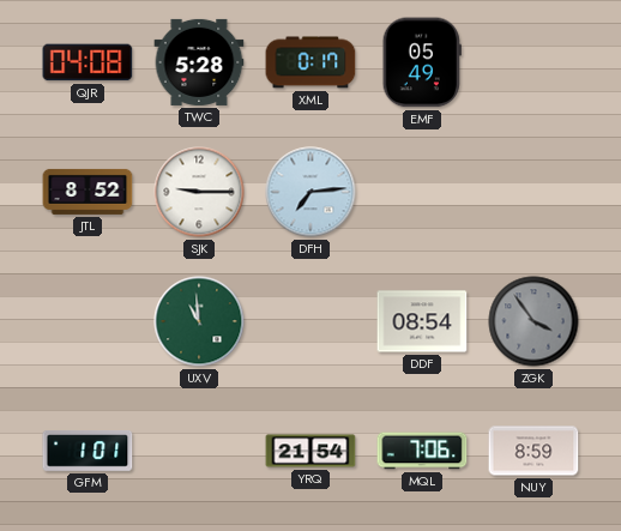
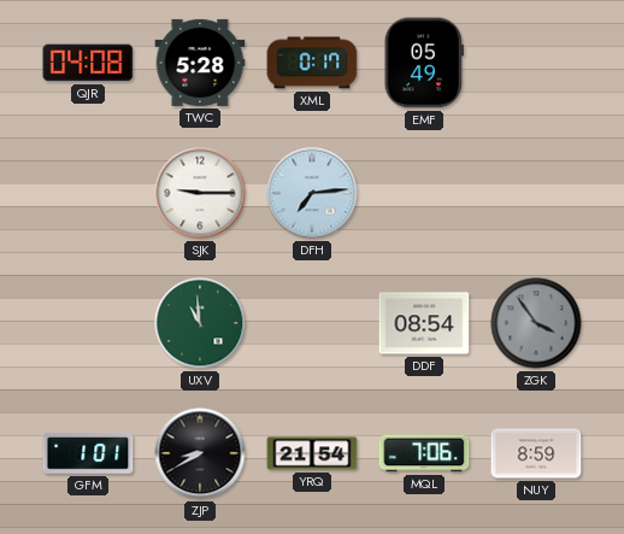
JTL: 8:52 -> none (88, 192)
ZJP: none -> 8:40 (200, 453)
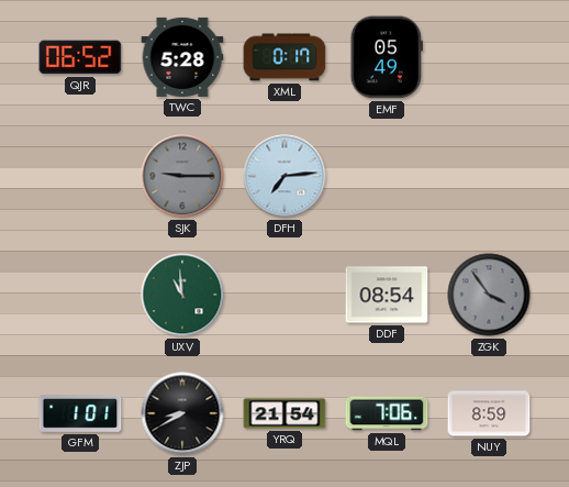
QJR: 04:08 -> 06:52 (80, 57)
SJK dial: white -> grey (182, 176)
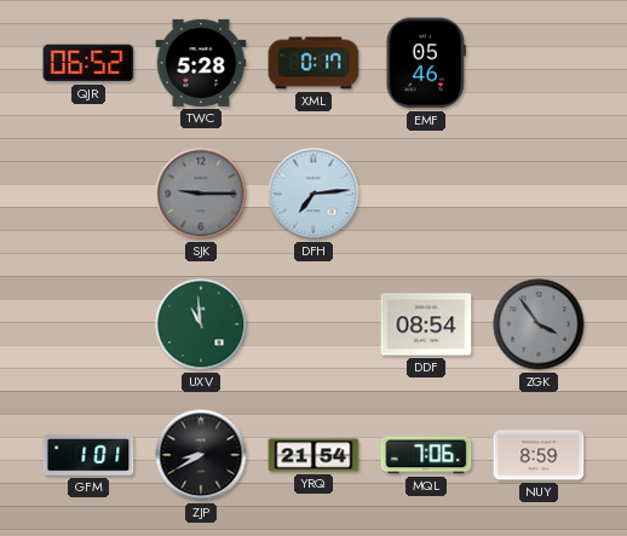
EMF: 05:49 -> 05:46 (426, 63)
